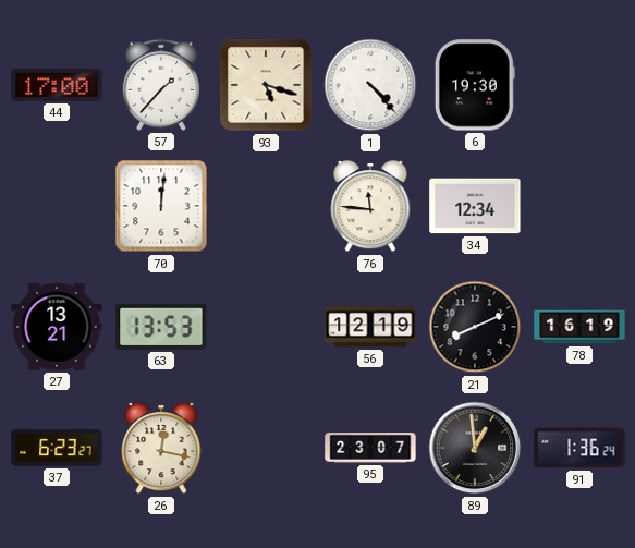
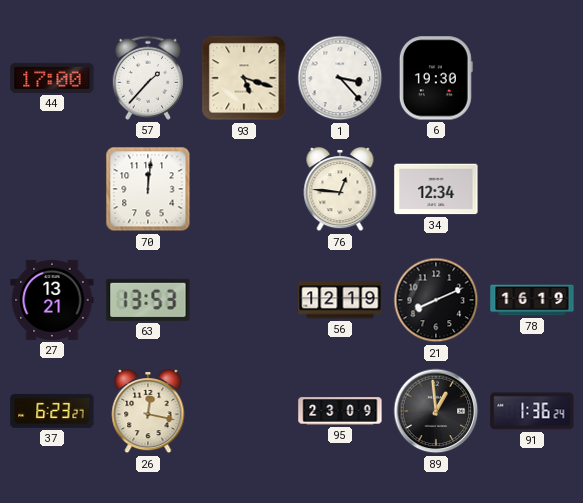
1: 4:23 -> 3:23 (340, 78)
76: 11:46 -> 12:46 (340, 190)
95: 23:07 -> 23:09 (340, 411)
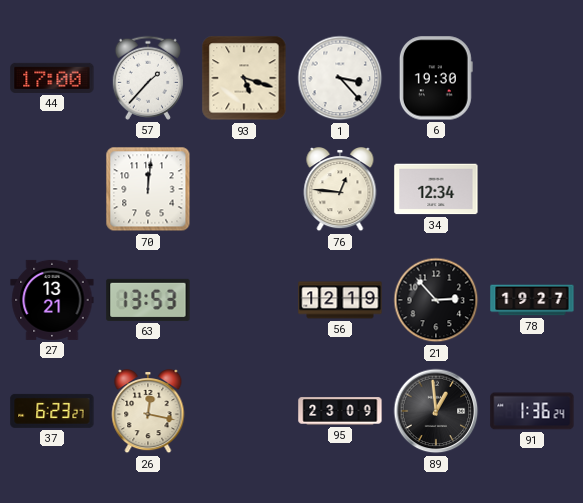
21: 8:11 -> 2:53 (436, 300)
78: 16:19 -> 19:27 (532, 300)
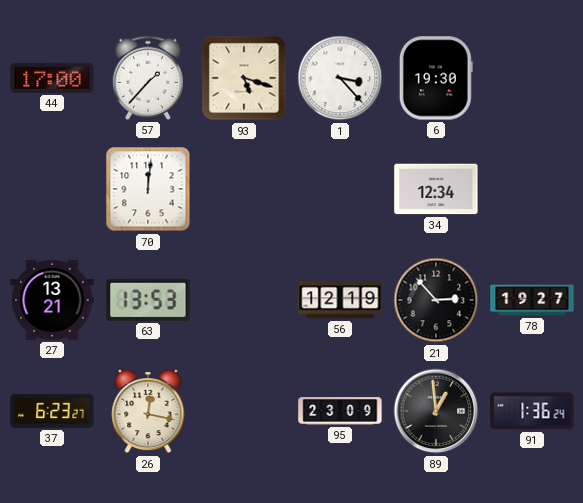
76: 12:46 -> none (340, 190)
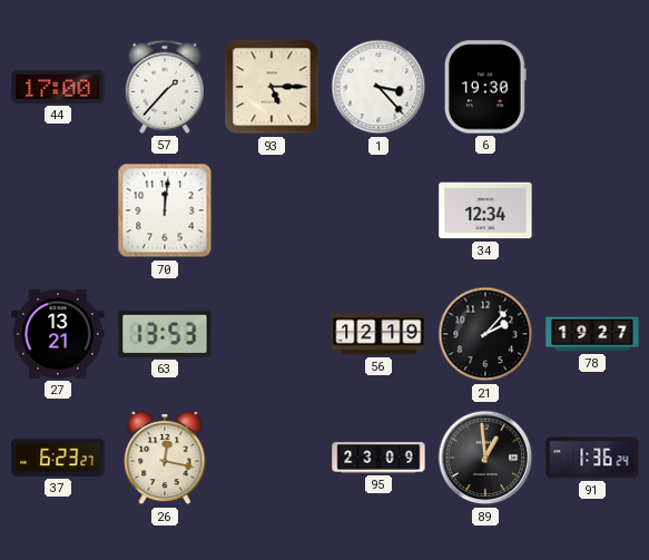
93: 5:18 -> 5:15 (272, 87)
21: 2:53 -> 2:07 (485, 334)
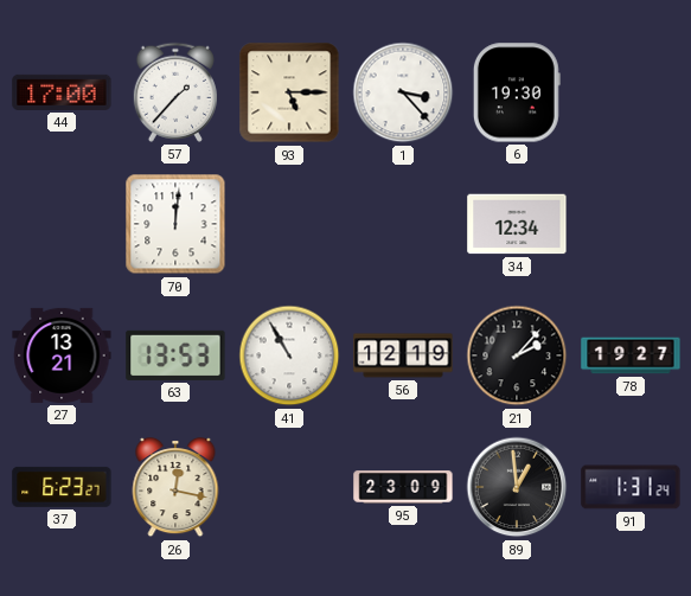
41: none -> 10:55 (289, 355)
91: 1:36 -> 1:31 (631, 487)
